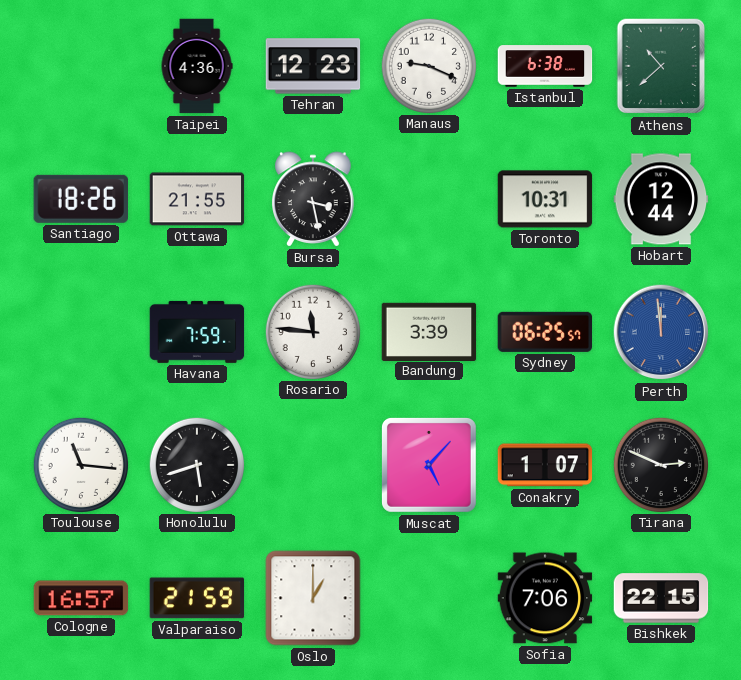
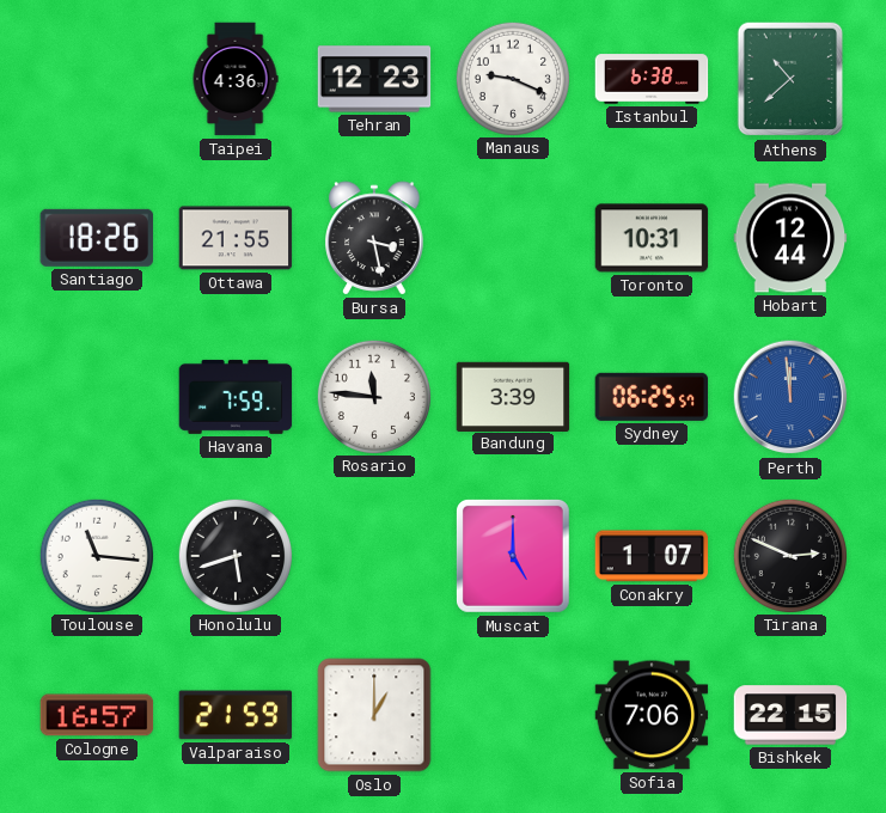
Muscat: 5:07 -> 5:00 (513, 556)
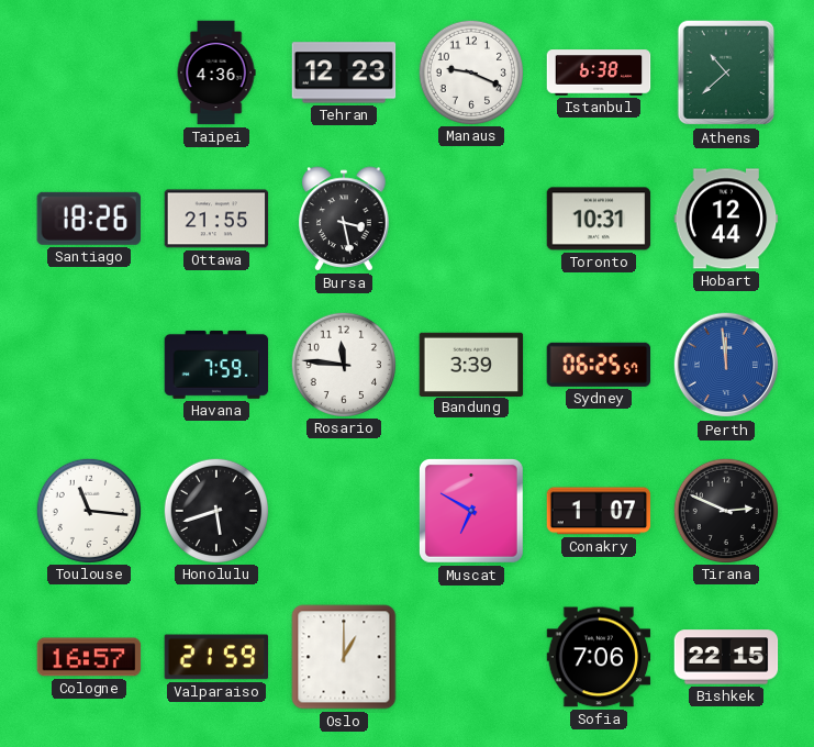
Muscat: 5:00 -> 6:50 (471, 511)
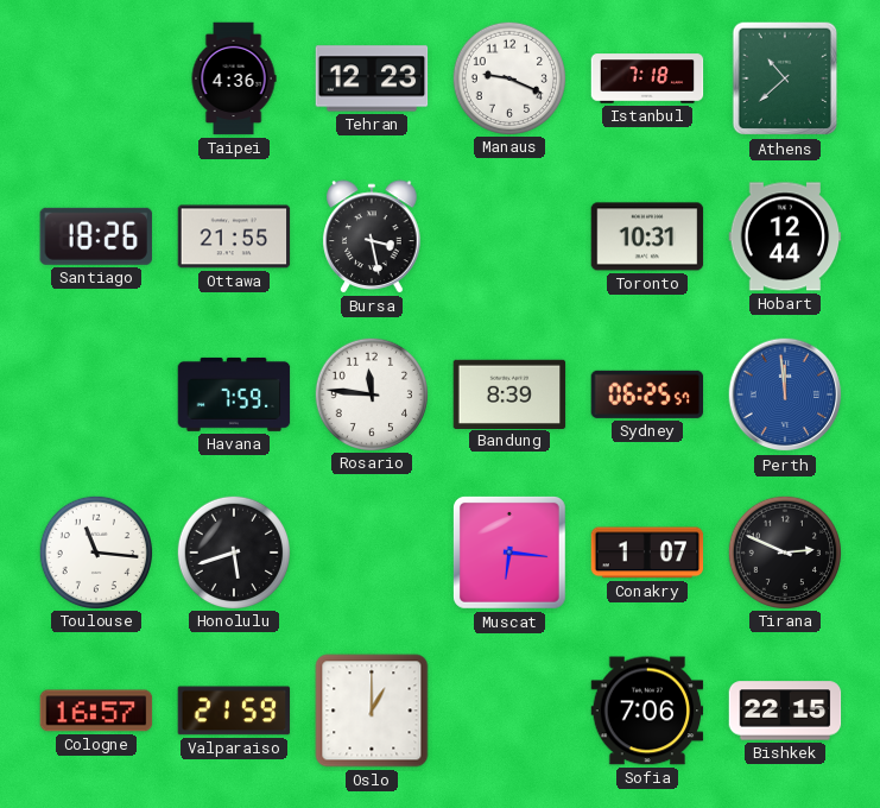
Istanbul: 6:38 -> 7:18 (647, 78)
Bandung: 3:39 -> 8:39 (509, 393)
Muscat: 6:50 -> 6:16 (509, 553)
